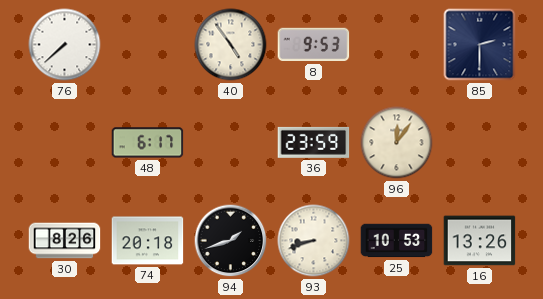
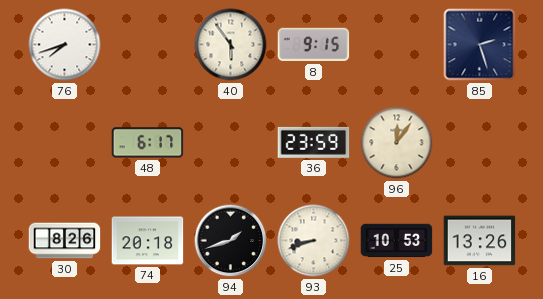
76: 7:38 -> 7:42 (65, 45)
40: 4:54 -> 5:54 (231, 45)
8: 9:53 -> 9:15 (314, 45)
85: 2:30 -> 2:27 (480, 45)
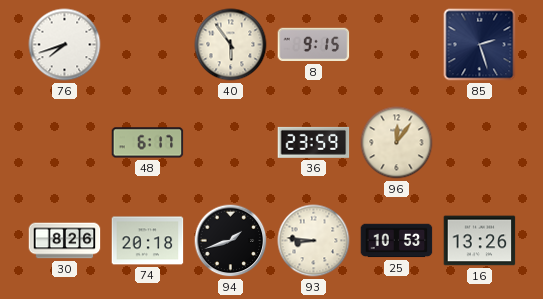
93: 8:42 -> 8:46 (314, 241)
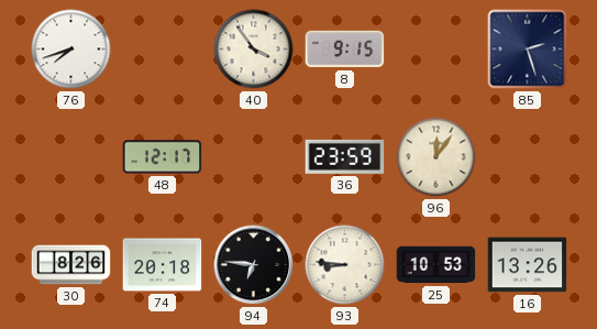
40: 5:54 -> 3:54 (254, 50)
48: 6:17 -> 12:17 (163, 157)
94: 1:42 -> 6:46 (254, 265)
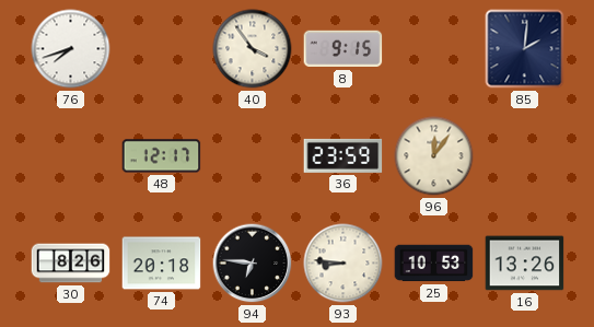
85: 2:27 -> 2:01 (525, 49)
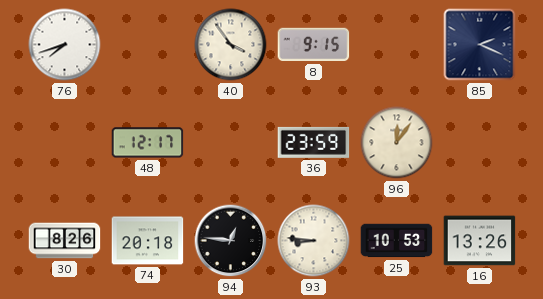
85: 2:01 -> 2:19 (480, 45)
94: 6:46 -> 12:46 (231, 241)
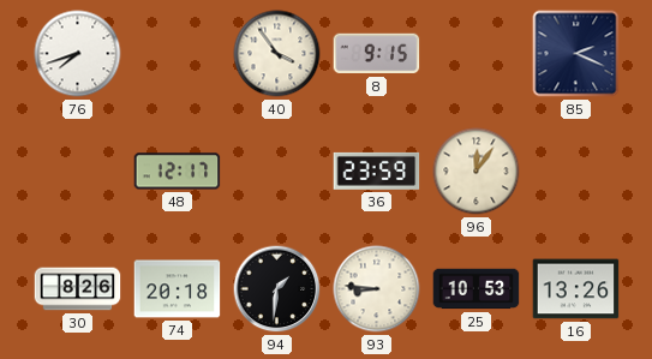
94: 12:46 -> 1:31 (277, 289)
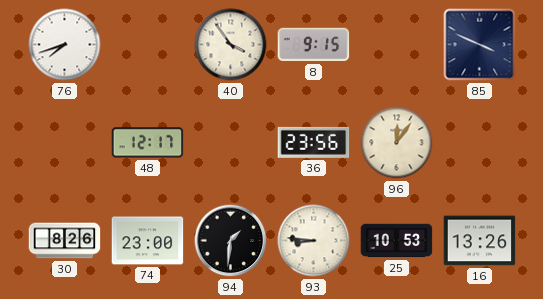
85: 2:19 -> 3:49 (480, 45)
36: 23:59 -> 23:56 (314, 142)
74: 20:18 -> 23:00 (148, 241)
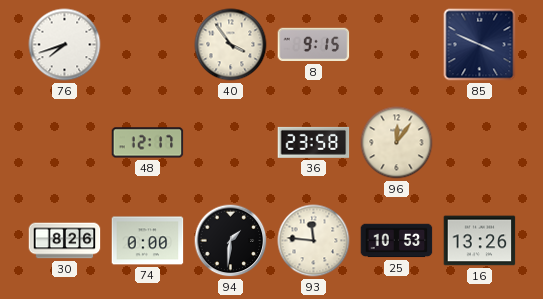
36: 23:56 -> 23:58 (314, 142)
74: 23:00 -> 0:00 (148, 241)
93: 8:46 -> 11:46 (314, 241)
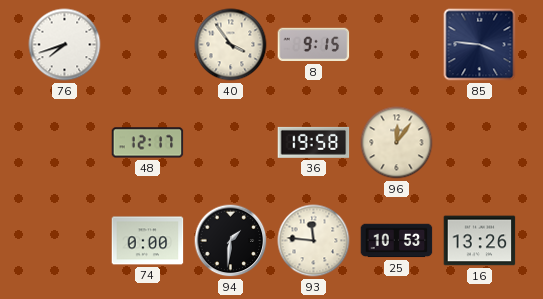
85: 3:49 -> 3:46 (480, 45)
36: 23:58 -> 19:58 (314, 142)
30: 8:26 -> none (65, 241)
